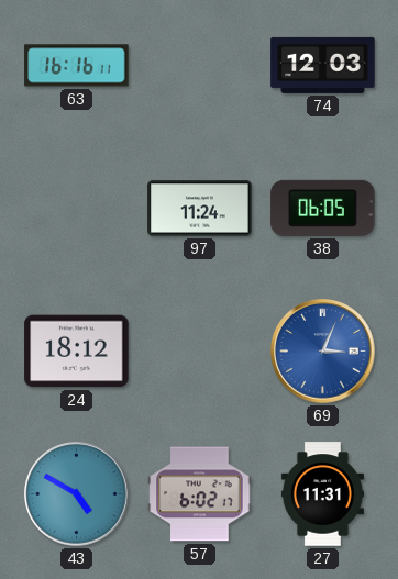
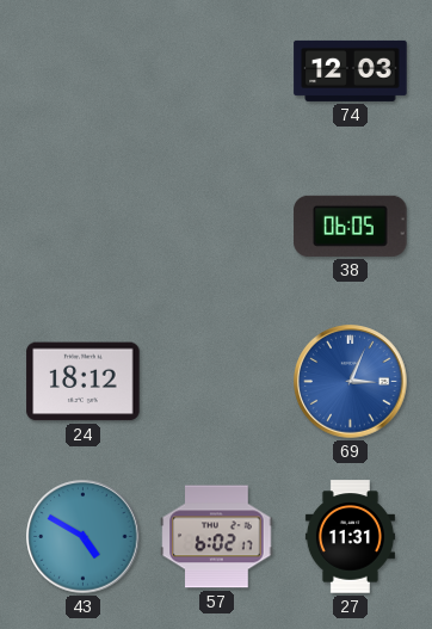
63: 16:16 -> none (77, 66)
97: 11:24 -> none (200, 209)
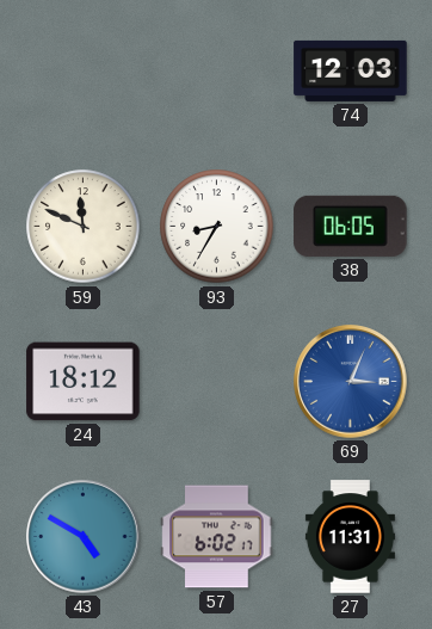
59: none -> 11:49 (84, 227)
93: none -> 8:35 (217, 227)
